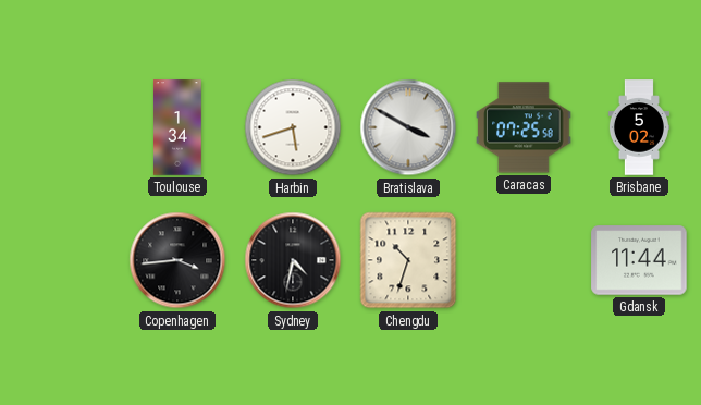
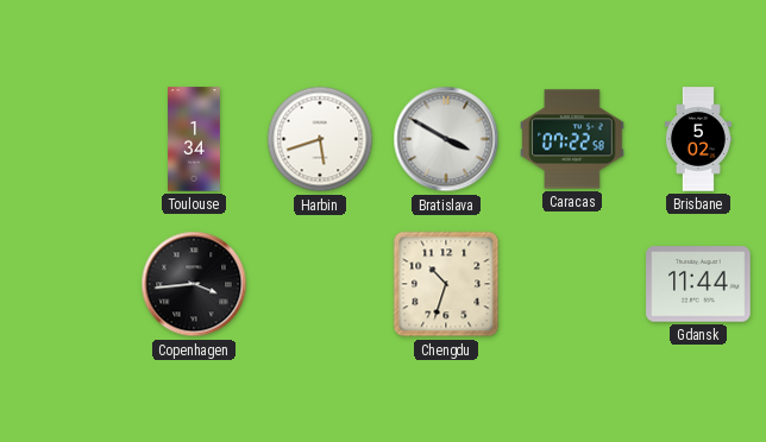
Caracas: 07:25 -> 07:22 (572, 139)
Sydney: 4:32 -> none (293, 260)
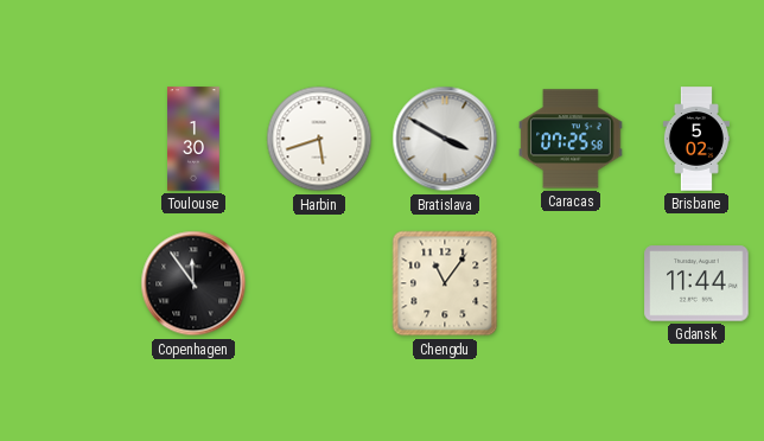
Toulouse: 1:34 -> 1:30 (193, 139)
Caracas: 07:22 -> 07:25 (571, 139)
Copenhagen: 3:44 -> 11:54 (193, 283)
Chengdu: 10:33 -> 11:06 (445, 283)
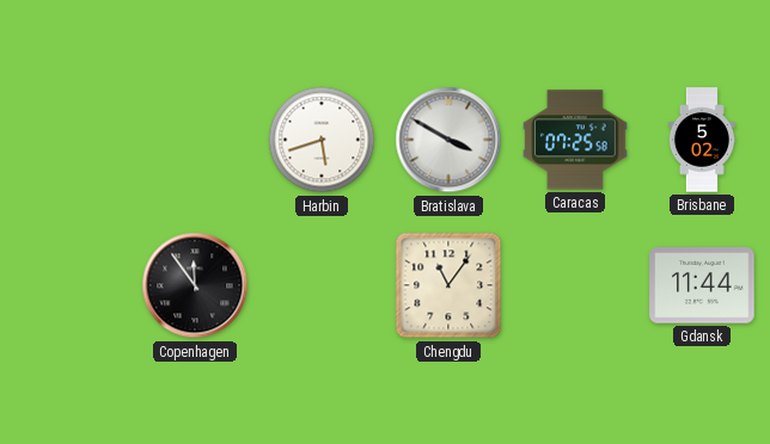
Toulouse: 1:30 -> none (193, 139)
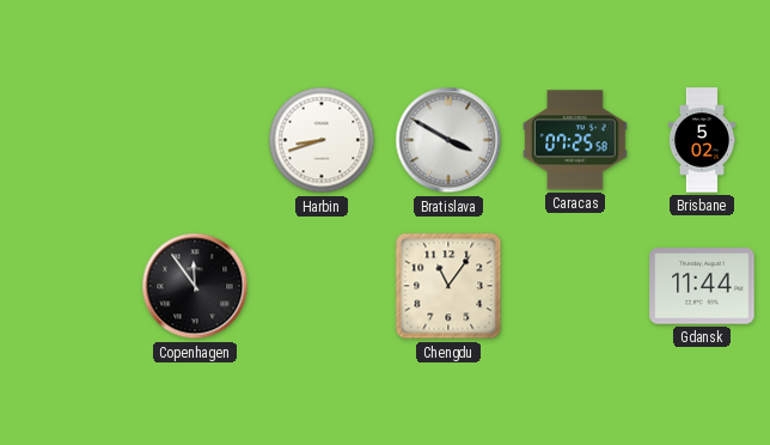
Harbin: 5:42 -> 8:42 (322, 140)
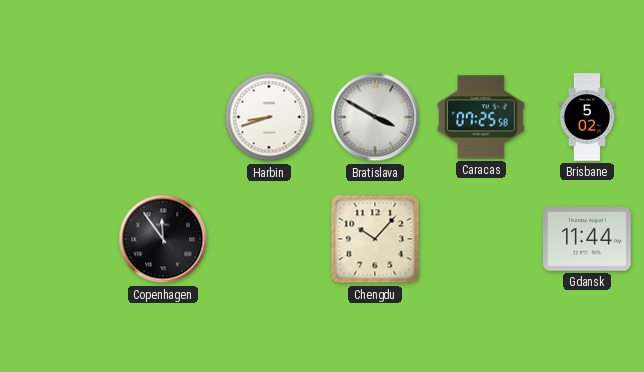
Chengdu: 11:06 -> 10:07 (375, 239)
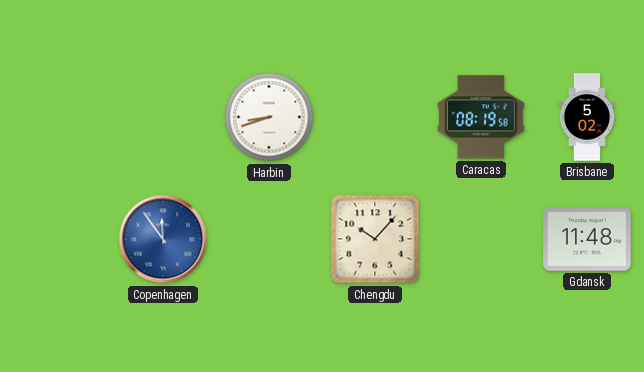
Bratislava: 3:50 -> none (375, 117)
Caracas: 07:25 -> 08:19 (481, 117)
Copenhagen dial: black -> blue (163, 239)
Gdansk: 11:44 -> 11:48 (587, 239)
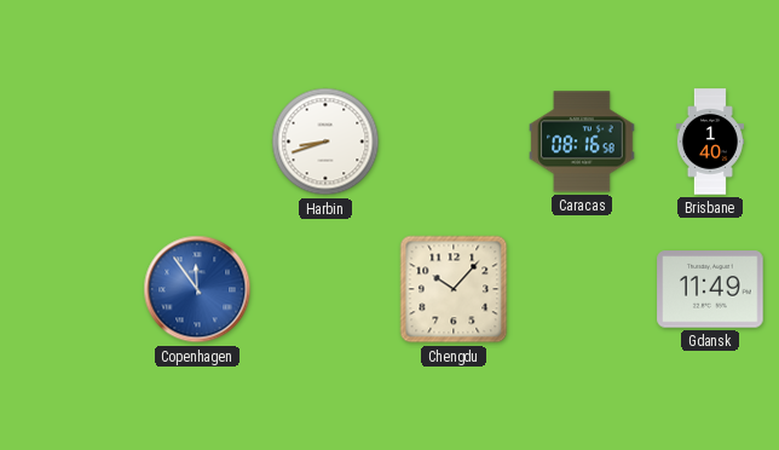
Caracas: 08:19 -> 08:16 (582, 142)
Brisbane: 5:02 -> 1:40 (710, 142)
Gdansk: 11:48 -> 11:49 (710, 289)
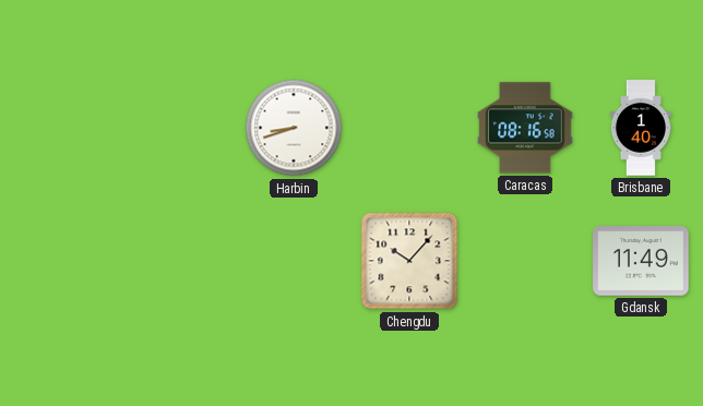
Copenhagen: 11:54 -> none (197, 289)
